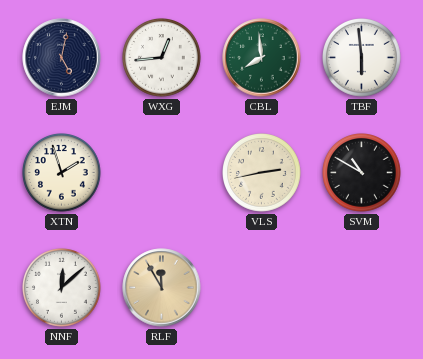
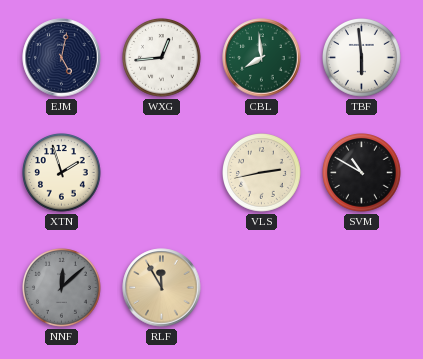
NNF dial: white -> grey (62, 288)
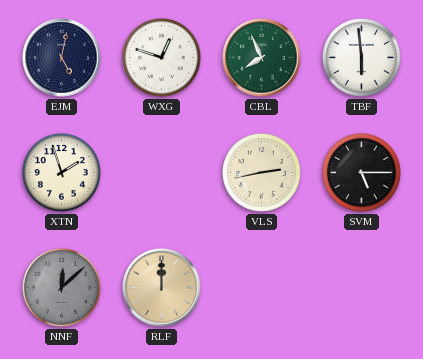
WXG: 12:44 -> 12:48 (162, 58)
CBL: 7:59 -> 7:56 (262, 58)
SVM: 10:50 -> 5:15 (362, 173)
RLF: 11:55 -> 12:00 (162, 288)
